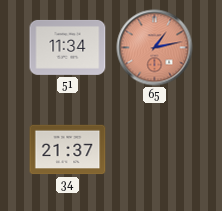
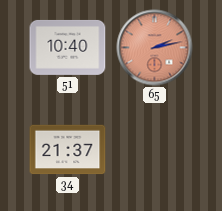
51: 11:34 -> 10:40 (68, 47)
65: 1:13 -> 2:13 (155, 48)
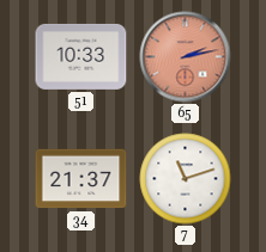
51: 10:40 -> 10:33 (81, 56)
7: none -> 11:12 (186, 179)
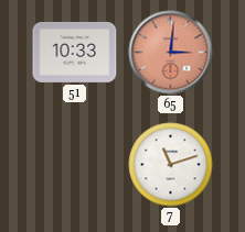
65: 2:13 -> 3:01 (171, 53)
34: 21:37 -> none (81, 179)
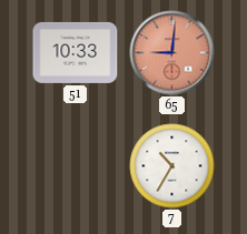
65: 3:01 -> 9:01 (172, 53)
7: 11:12 -> 10:35 (172, 166)
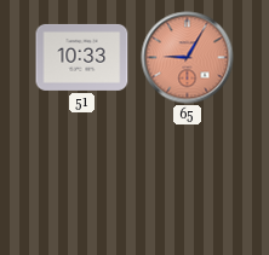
65: 9:01 -> 9:05 (188, 58)
7: 10:35 -> none (172, 166)
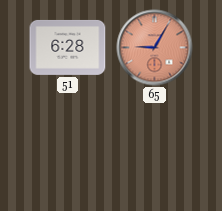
51: 10:33 -> 6:28 (68, 47)
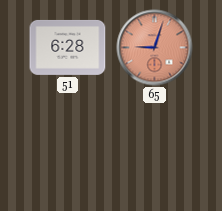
65: 9:05 -> 9:03 (155, 48)
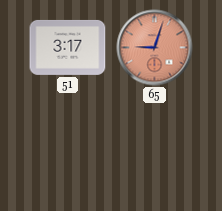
51: 6:28 -> 3:17 (68, 47)
